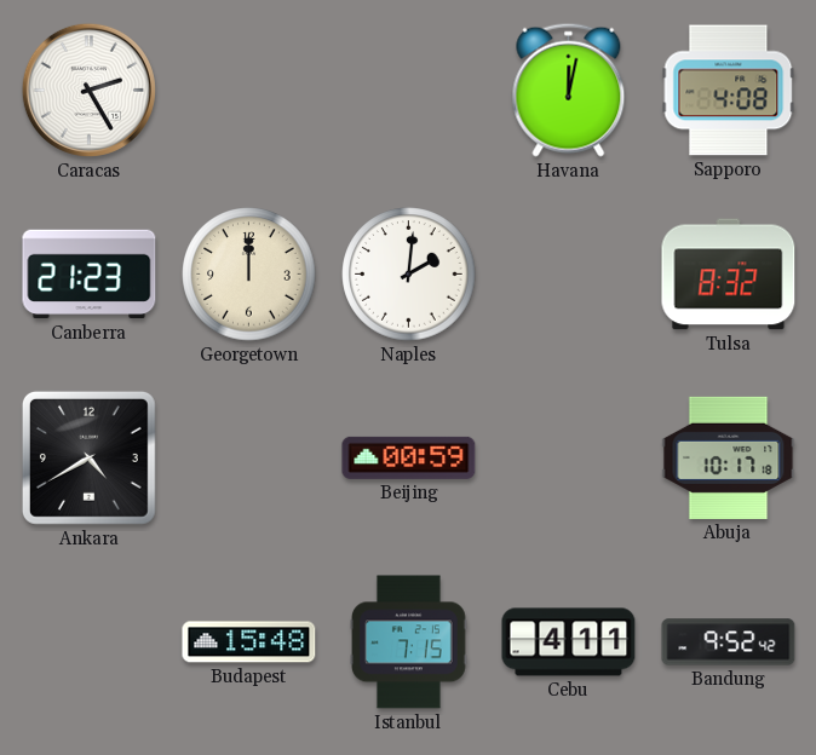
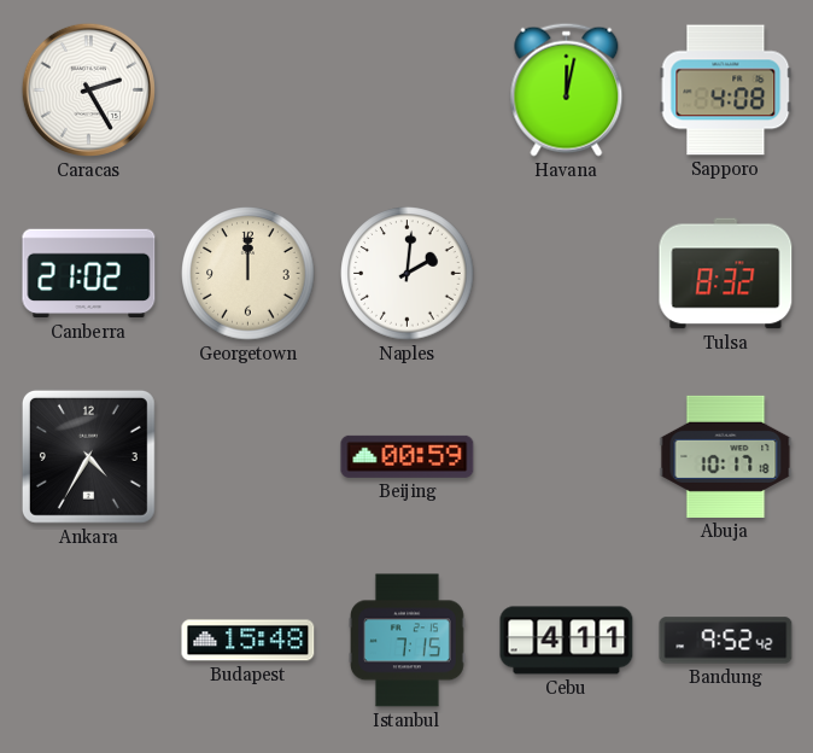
Canberra: 21:23 -> 21:02 (89, 274)
Ankara: 4:40 -> 4:35 (88, 456)
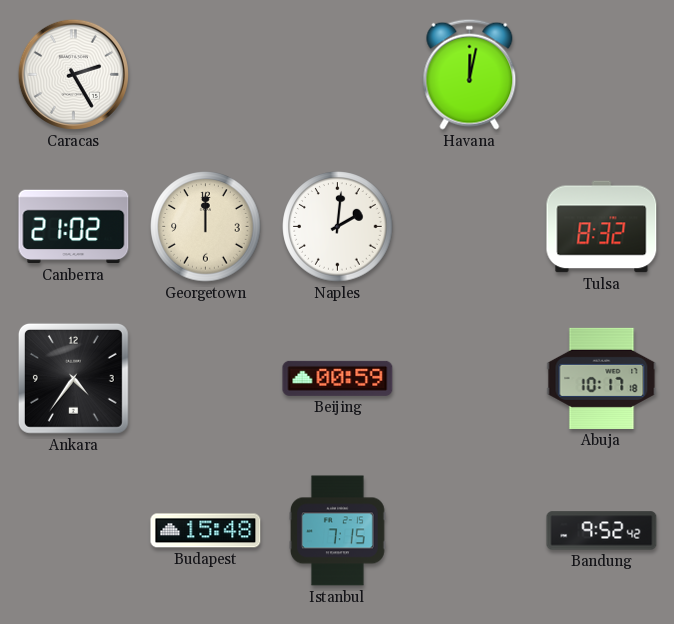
Sapporo: 4:08 -> none (726, 91)
Ankara: 4:35 -> 4:36 (73, 378)
Cebu: 4:11 -> none (567, 641)
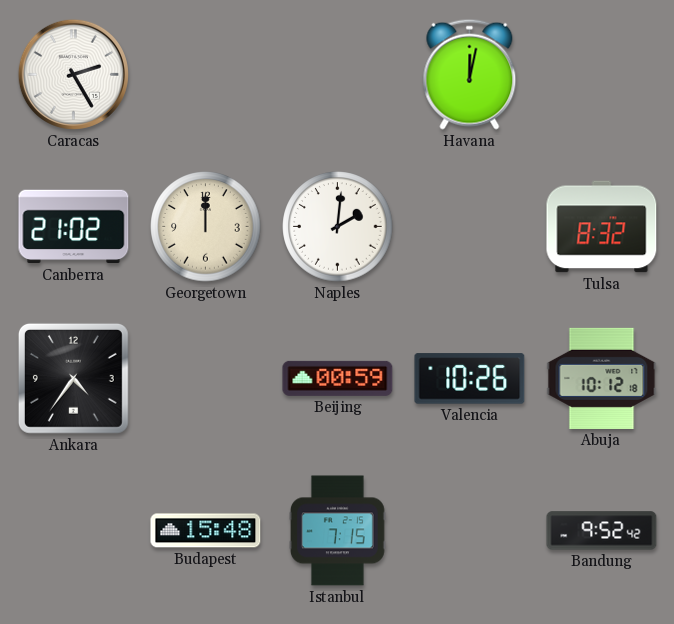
Valencia: none -> 10:26 (470, 379)
Abuja: 10:17 -> 10:12 (602, 378)
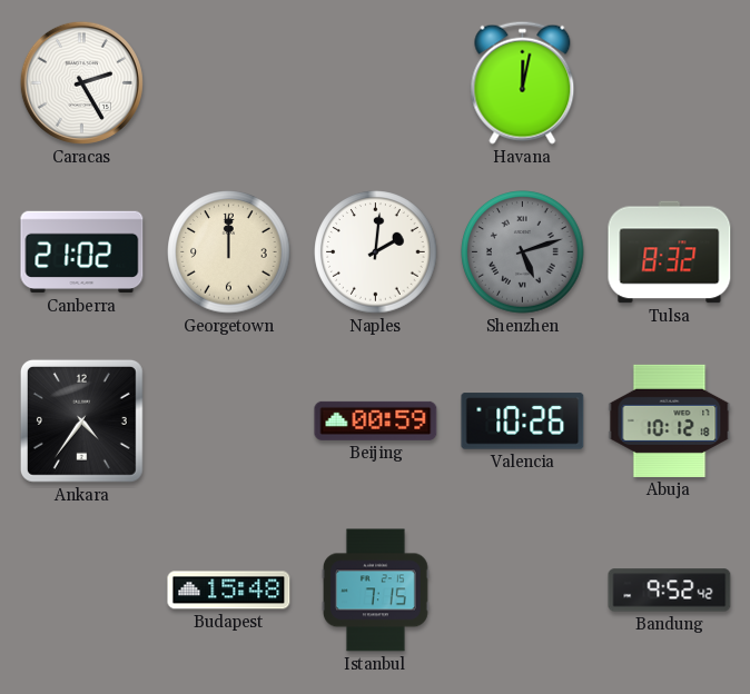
Shenzhen: none -> 5:12 (523, 252)
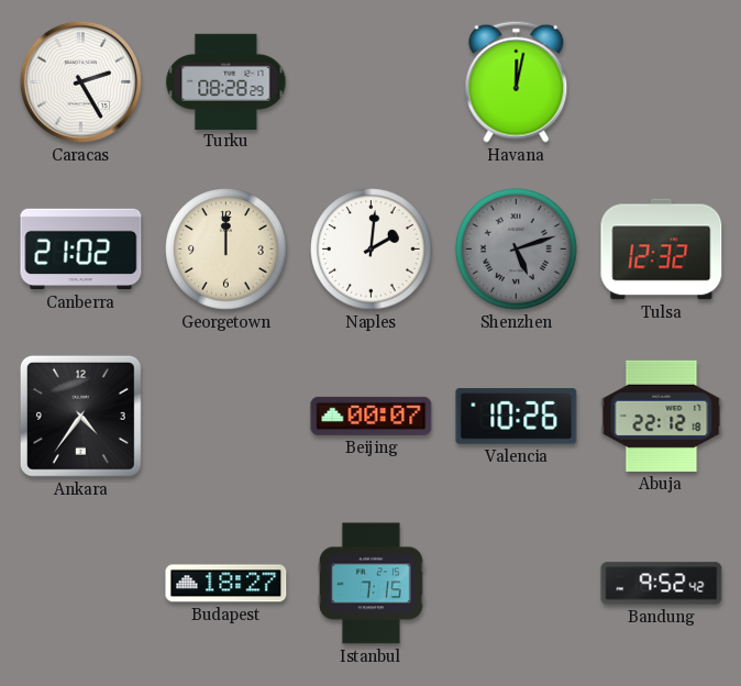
Turku: none -> 08:28 (226, 81)
Tulsa: 8:32 -> 12:32 (662, 250)
Beijing: 00:59 -> 00:07 (372, 416)
Abuja: 10:12 -> 22:12 (662, 416)
Budapest: 15:48 -> 18:27 (226, 584)
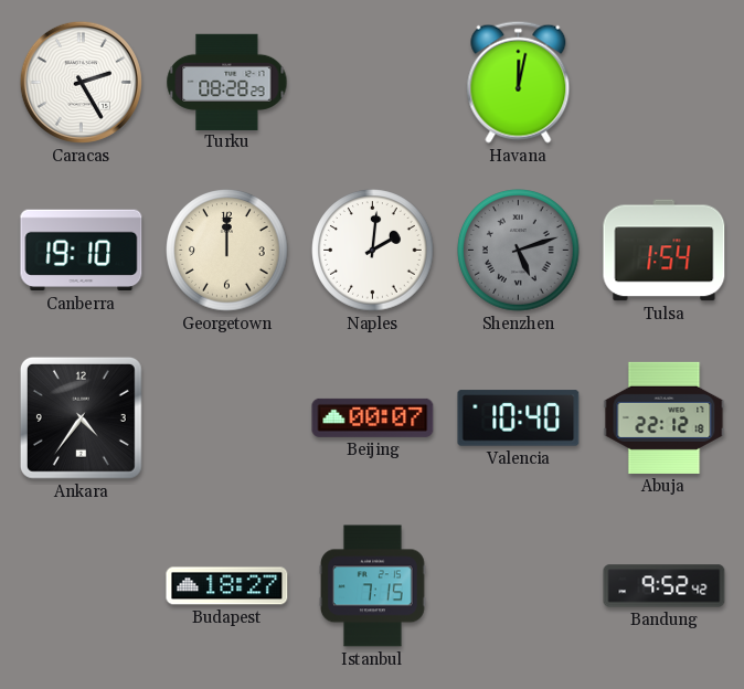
Canberra: 21:02 -> 19:10 (82, 251)
Tulsa: 12:32 -> 1:54 (665, 251)
Valencia: 10:26 -> 10:40 (519, 418)
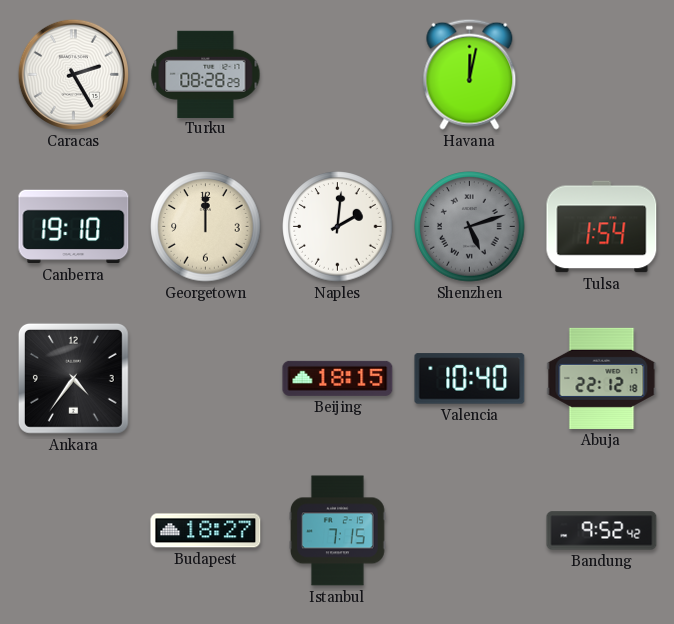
Beijing: 00:07 -> 18:15 (338, 378)
